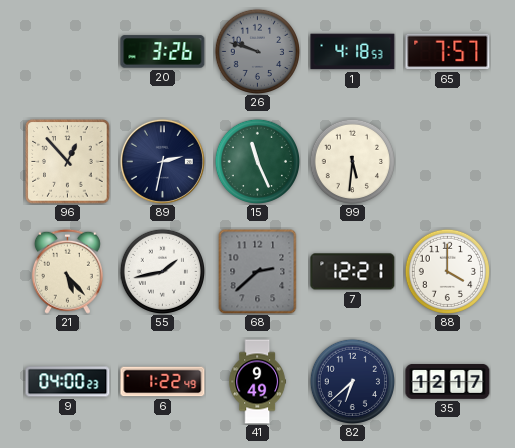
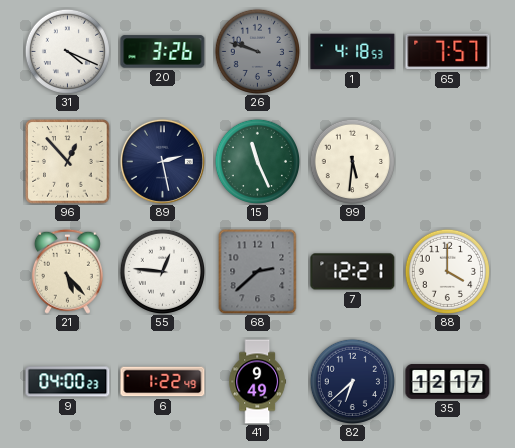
31: none -> 4:19 (67, 51)
89: 2:32 -> 2:28 (162, 161)
55: 1:43 -> 12:46 (162, 271)
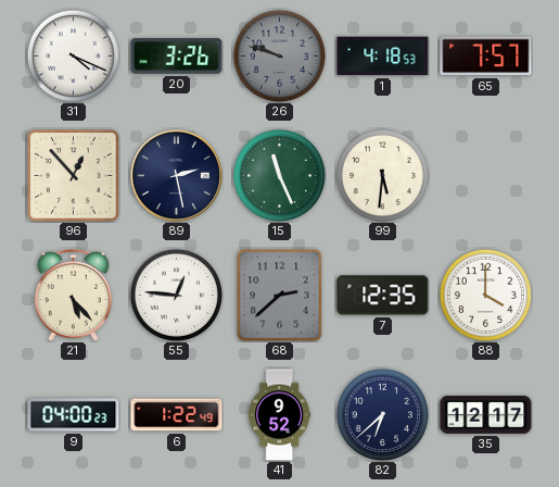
7: 12:21 -> 12:35 (383, 296)
41: 9:49 -> 9:52 (279, 415)
